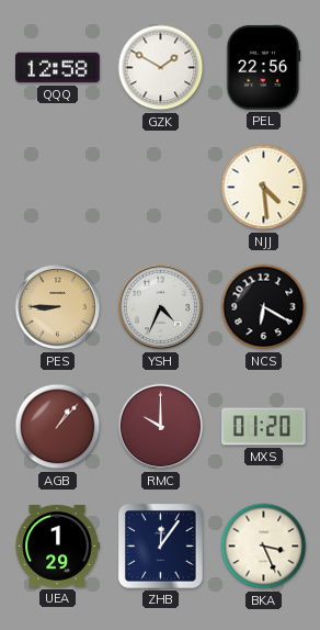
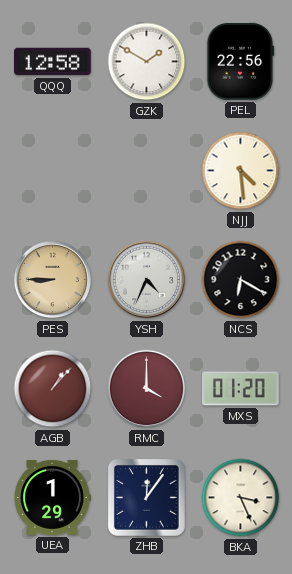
RMC: 10:00 -> 4:00 (147, 389)
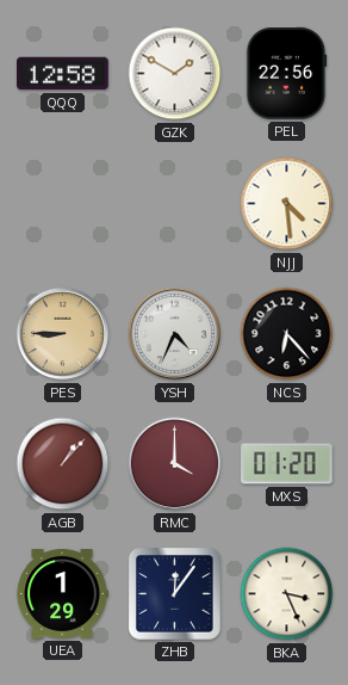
NCS: 6:20 -> 6:23 (287, 334)
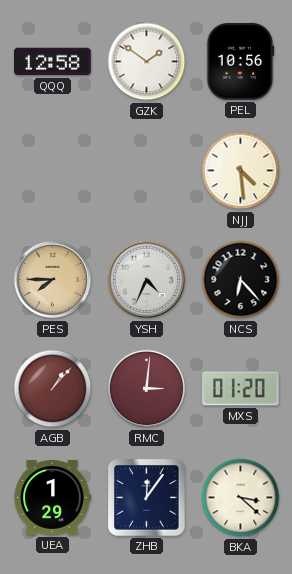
GZK: 1:50 -> 1:51 (147, 62)
PEL: 22:56 -> 10:56 (241, 62)
PES: 8:45 -> 7:45 (53, 280)
RMC: 4:00 -> 3:01 (147, 389)
BKA: 3:26 -> 3:22 (241, 498)
